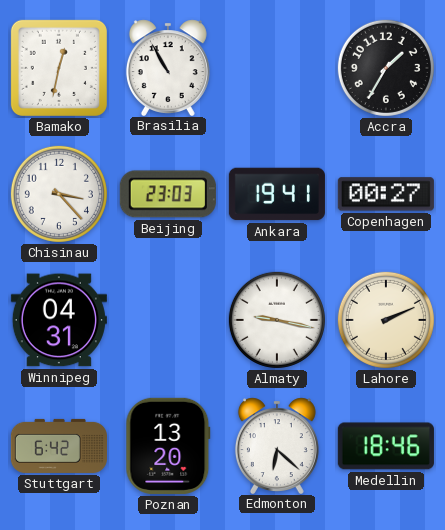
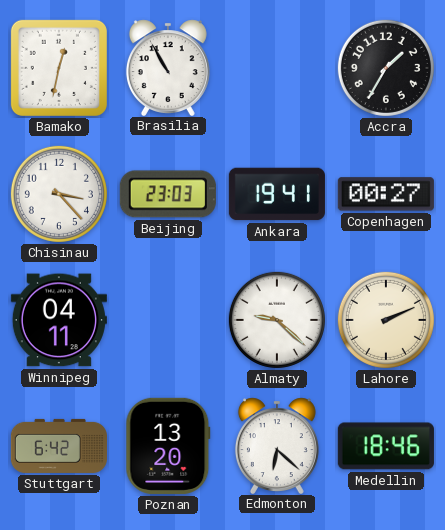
Winnipeg: 04:31 -> 04:11 (59, 320)
Almaty: 9:17 -> 9:22 (277, 320)
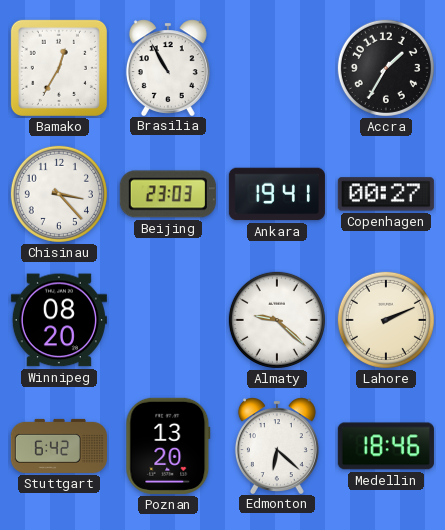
Bamako: 12:32 -> 12:35 (59, 68)
Winnipeg: 04:11 -> 08:20 (59, 320)
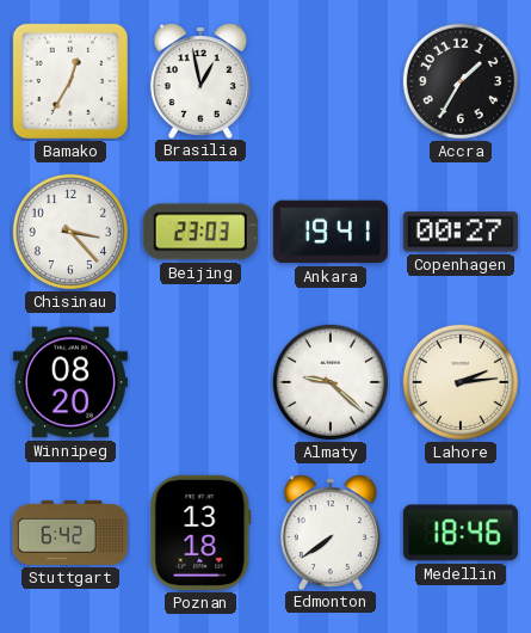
Brasilia: 10:55 -> 12:58 (200, 80)
Lahore: 2:11 -> 2:14 (461, 382)
Poznan: 13:20 -> 13:18 (200, 533)
Edmonton: 6:22 -> 7:39 (331, 531)
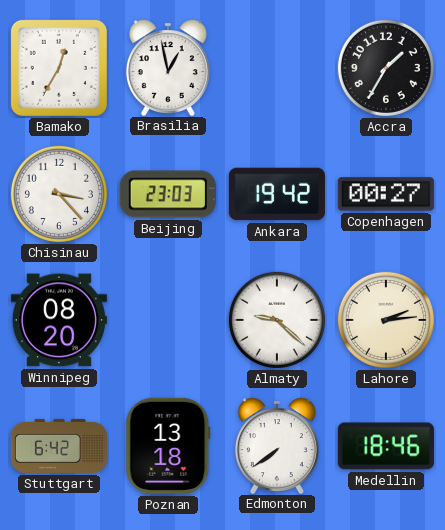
Ankara: 19:41 -> 19:42 (277, 194)
